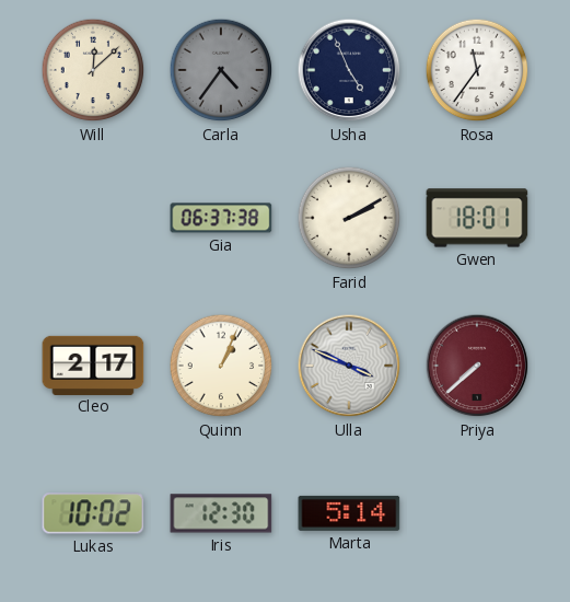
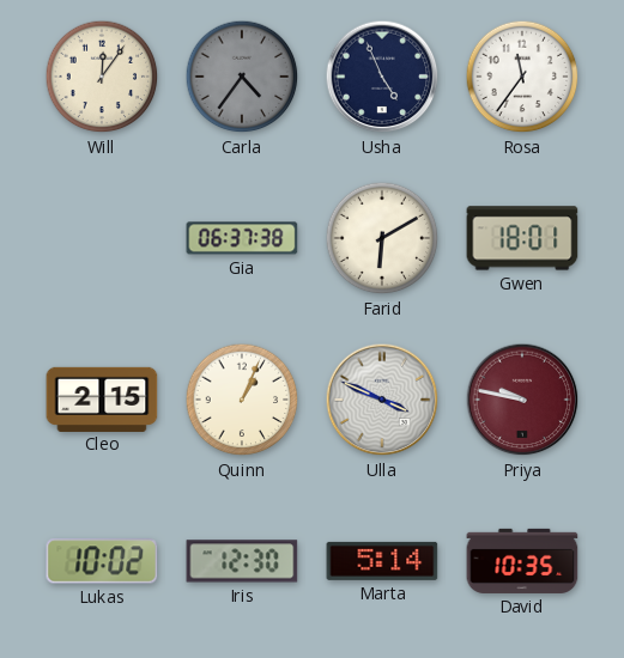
Will: 12:08 -> 12:06 (102, 77)
Farid: 2:10 -> 6:10 (382, 238)
Cleo: 2:17 -> 2:15 (102, 398)
Priya: 7:38 -> 9:47 (522, 400)
David: none -> 10:35 (522, 561)
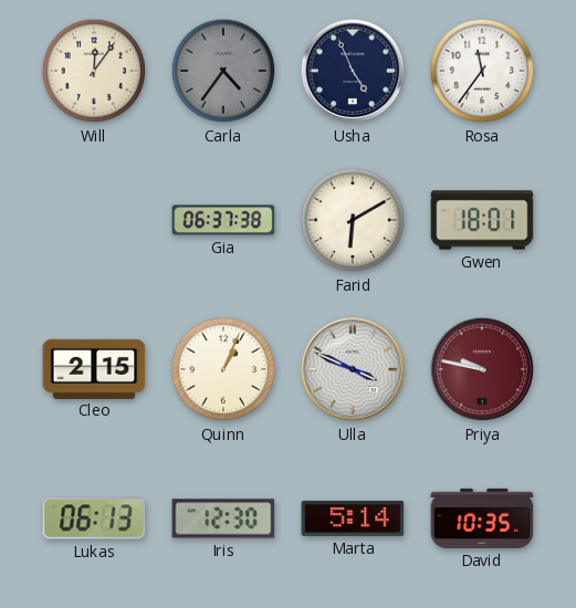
Lukas: 10:02 -> 06:13 (94, 518)
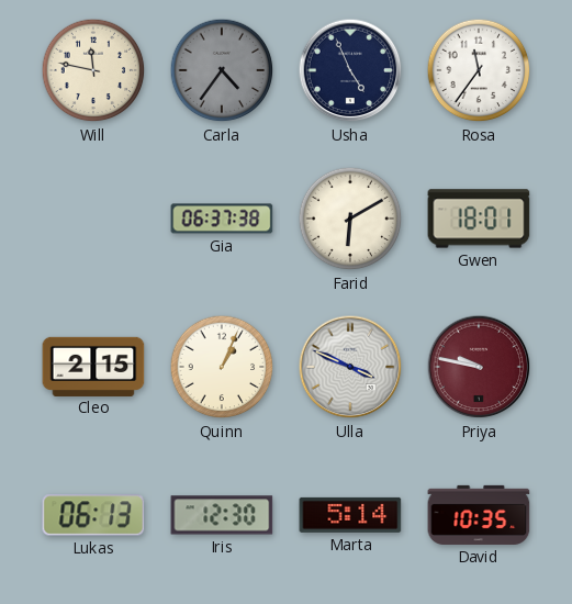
Will: 12:06 -> 11:47 (93, 70)
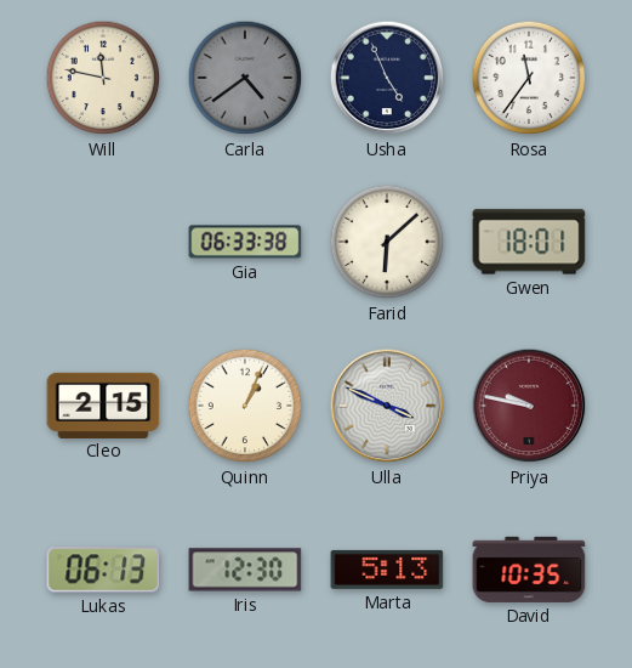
Carla: 4:36 -> 4:39 (245, 78)
Gia: 06:37 -> 06:33 (245, 242)
Farid: 6:10 -> 6:08 (387, 242)
Marta: 5:14 -> 5:13 (387, 570)
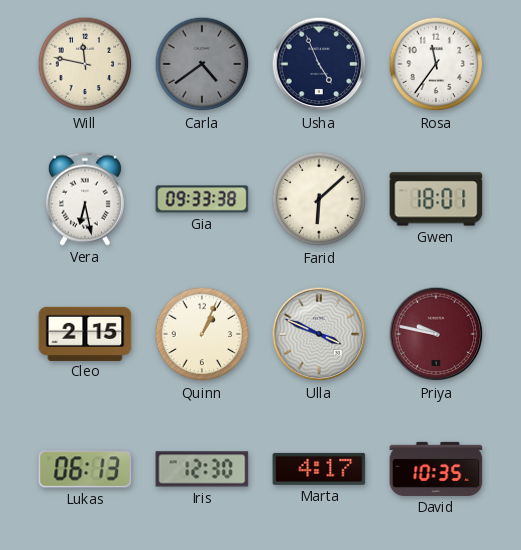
Vera: none -> 6:28 (85, 199)
Gia: 06:33 -> 09:33 (202, 199)
Marta: 5:13 -> 4:17 (319, 469)
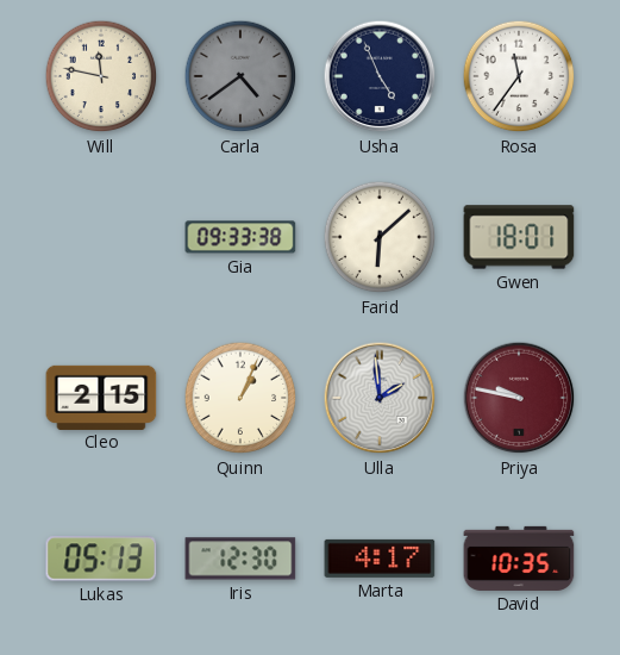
Vera: 6:28 -> none (85, 199)
Ulla: 3:49 -> 1:59 (380, 398)
Lukas: 06:13 -> 05:13 (101, 559)
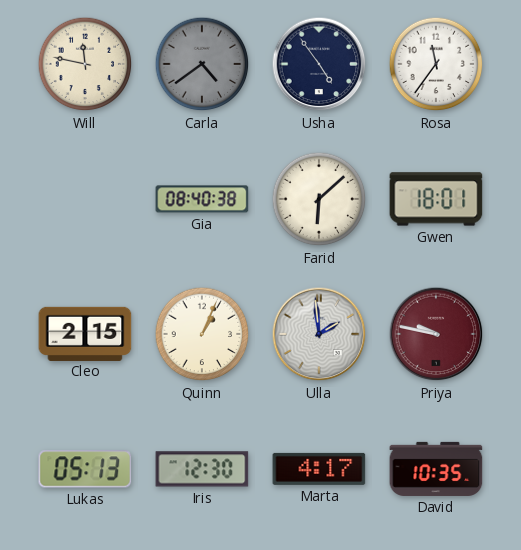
Usha: 4:56 -> 4:54 (319, 64)
Gia: 09:33 -> 08:40 (202, 199)
